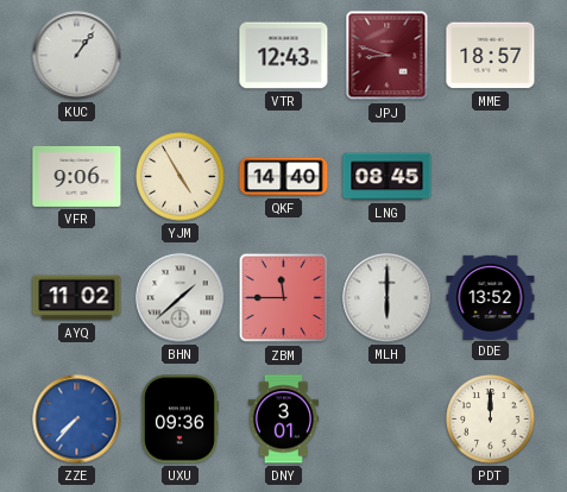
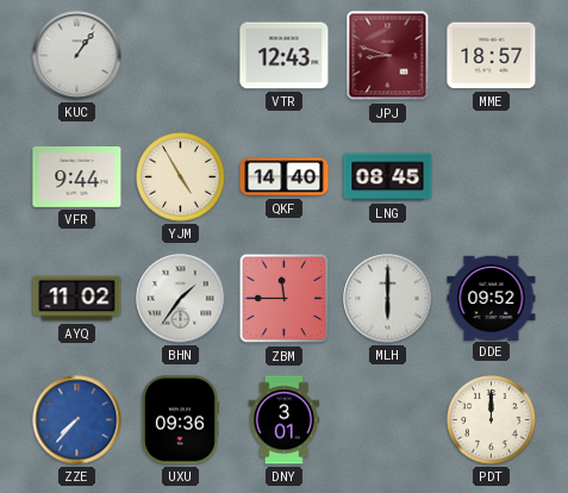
VFR: 9:06 -> 9:44 (77, 176)
BHN: 1:38 -> 1:36 (181, 299)
DDE: 13:52 -> 09:52 (492, 298)
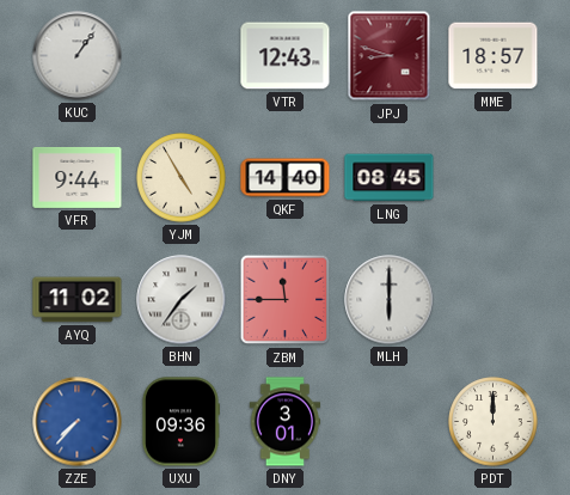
DDE: 09:52 -> none (492, 298)
